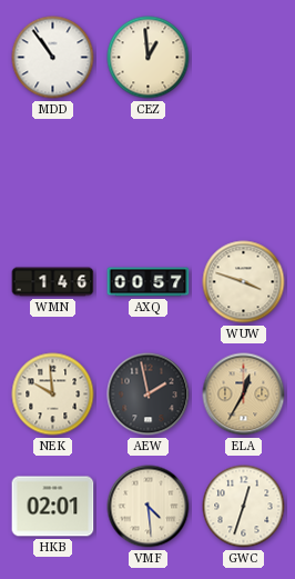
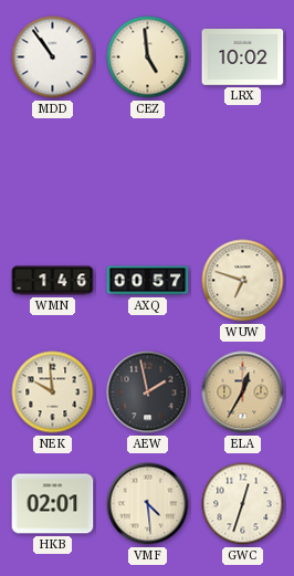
CEZ: 12:59 -> 4:59 (148, 57)
LRX: none -> 10:02 (243, 57)
WUW: 3:48 -> 6:48 (243, 281)
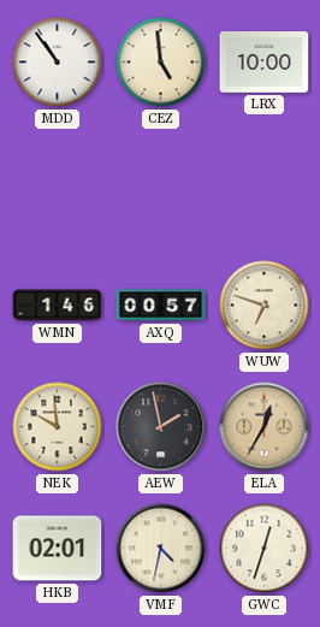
LRX: 10:02 -> 10:00 (265, 63)
VMF: 4:29 -> 4:32 (161, 549)
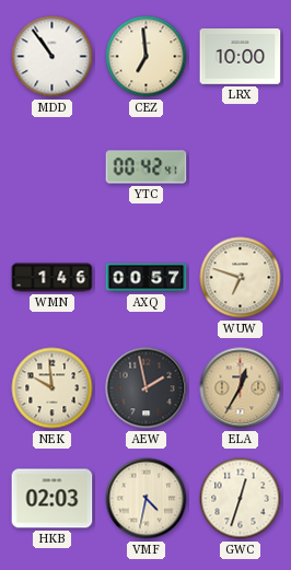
CEZ: 4:59 -> 6:59 (147, 57)
YTC: none -> 00:42 (147, 167)
HKB: 02:01 -> 02:03 (53, 499)
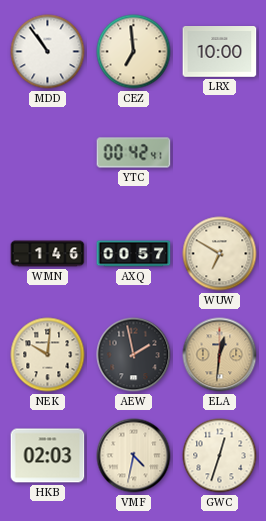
WUW: 6:48 -> 6:50 (220, 254)
NEK: 9:59 -> 10:01 (48, 355)
ELA: 12:35 -> 12:31 (220, 355)
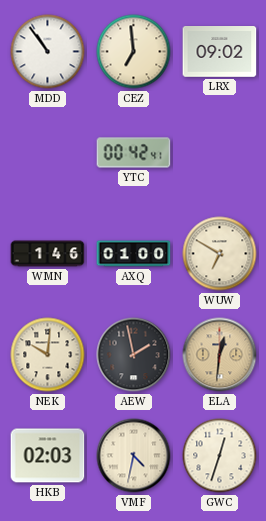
LRX: 10:00 -> 09:02 (220, 52)
AXQ: 00:57 -> 01:00 (134, 254)
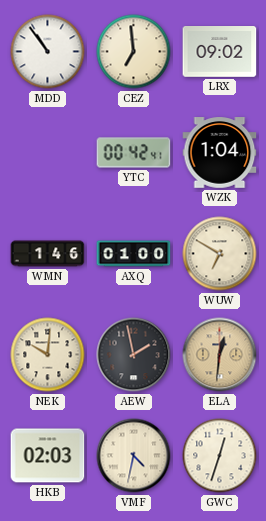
WZK: none -> 1:04 (220, 153)
